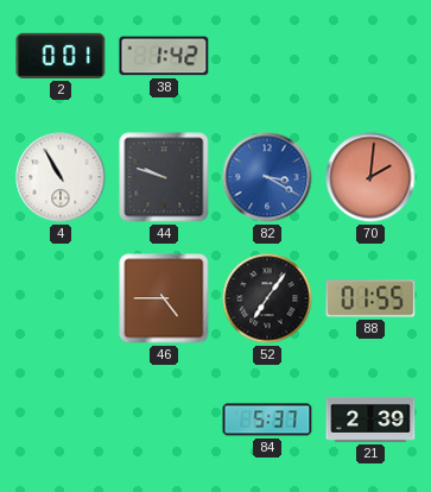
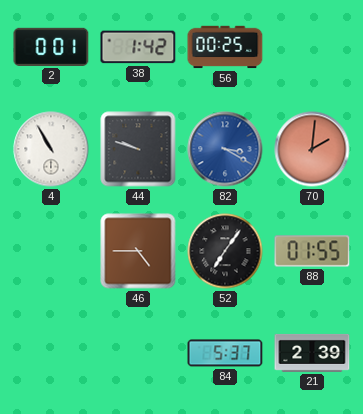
56: none -> 00:25 (225, 47)
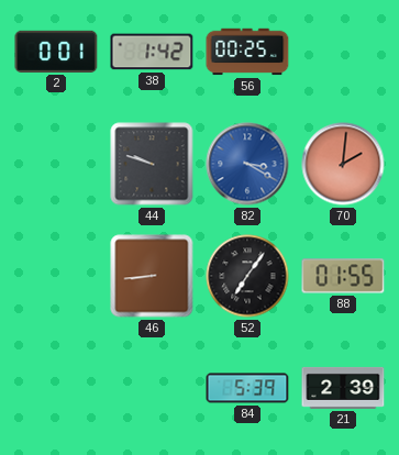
4: 10:55 -> none (51, 149)
46: 4:45 -> 8:44 (152, 276)
84: 5:37 -> 5:39 (247, 388)
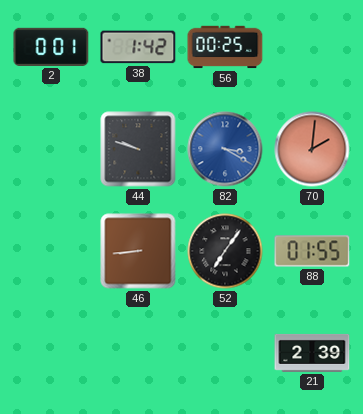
84: 5:39 -> none (247, 388)
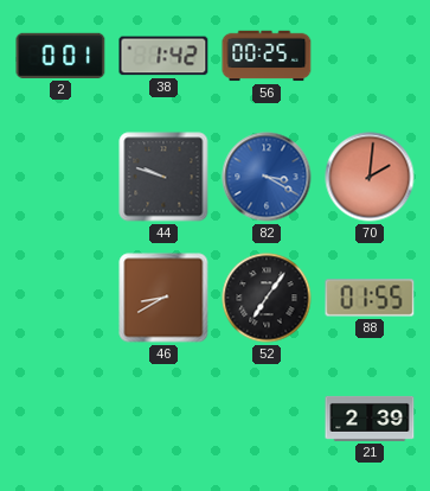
46: 8:44 -> 8:40 (163, 298)
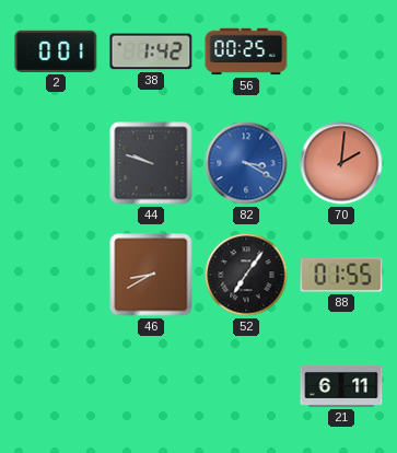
21: 2:39 -> 6:11 (341, 386)
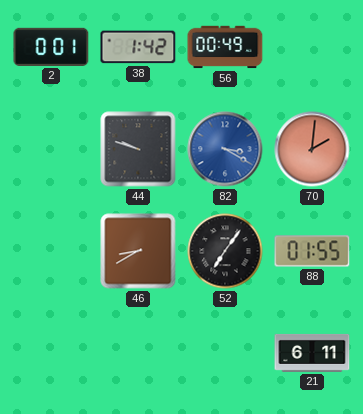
56: 00:25 -> 00:49 (225, 47)
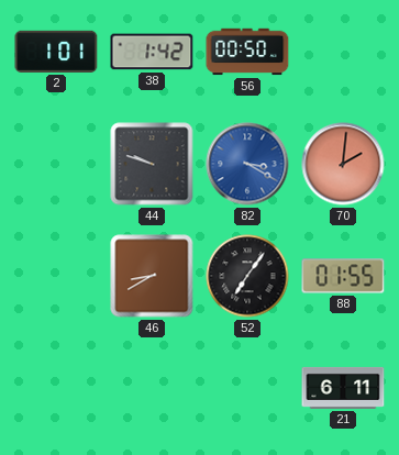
2: 0:01 -> 1:01 (56, 52)
56: 00:49 -> 00:50 (247, 52)
